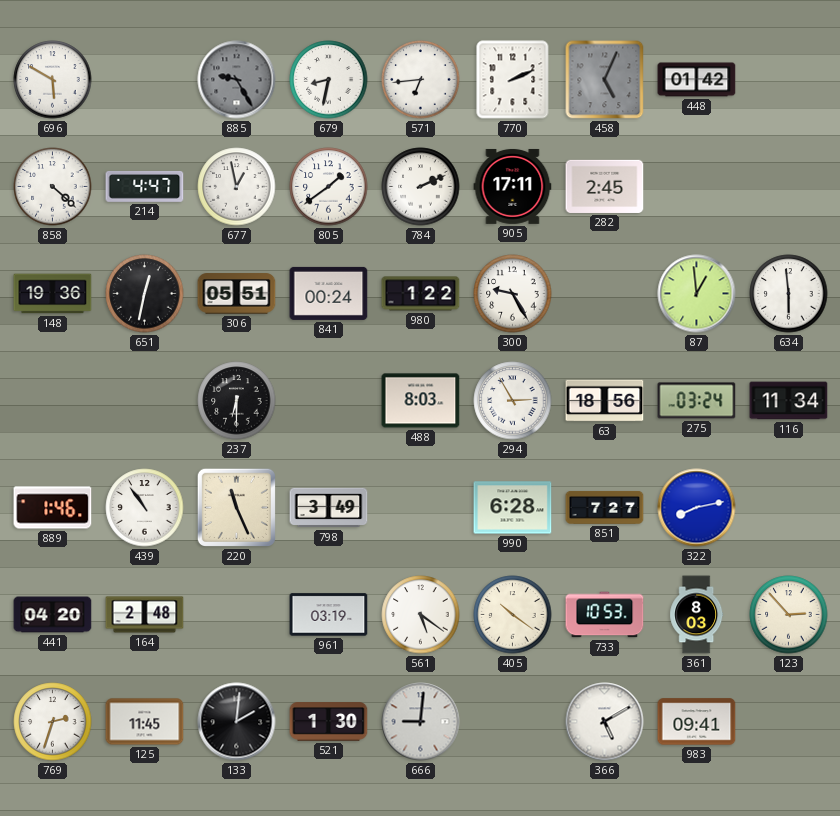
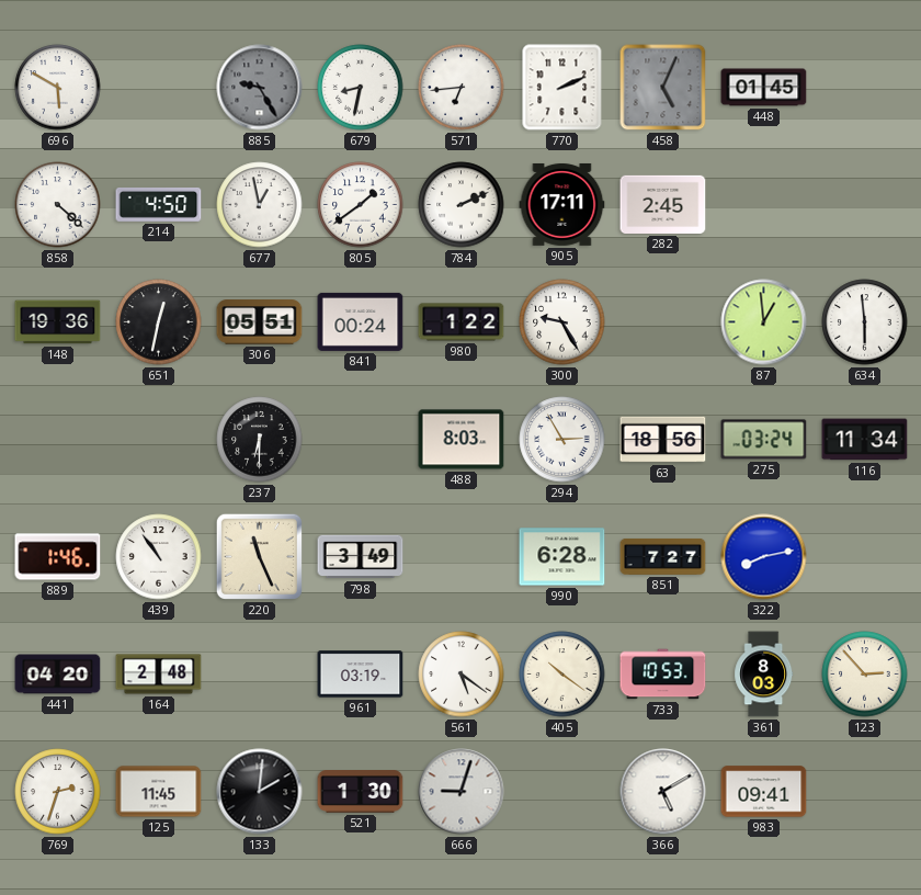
448: 01:42 -> 01:45 (764, 88)
214: 4:47 -> 4:50 (159, 204)
666: 9:01 -> 9:03 (462, 792)
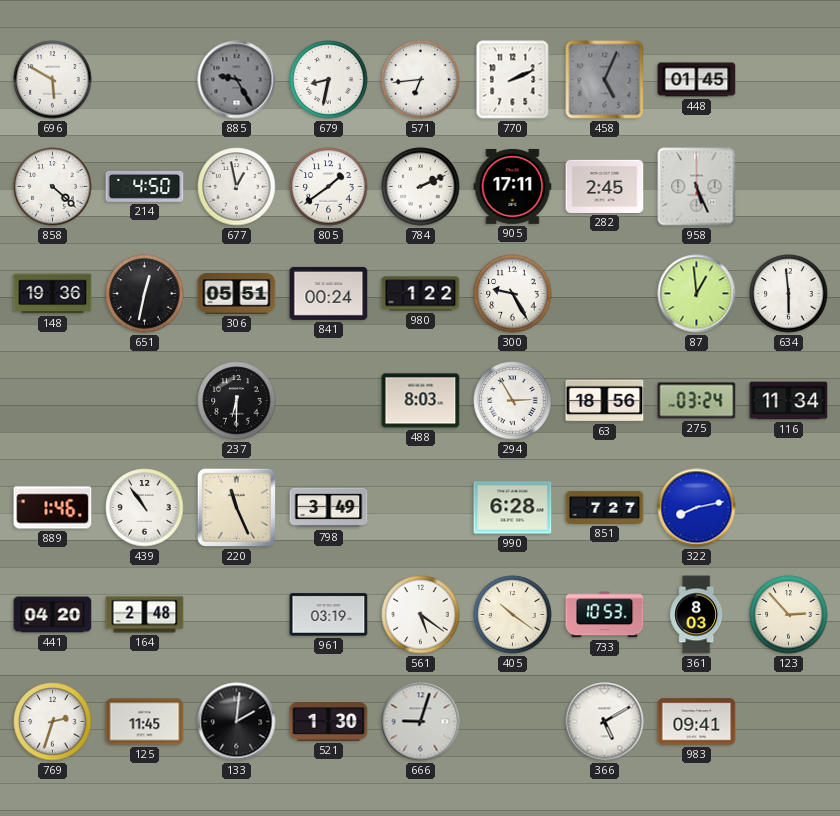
958: none -> 5:26 (697, 187)
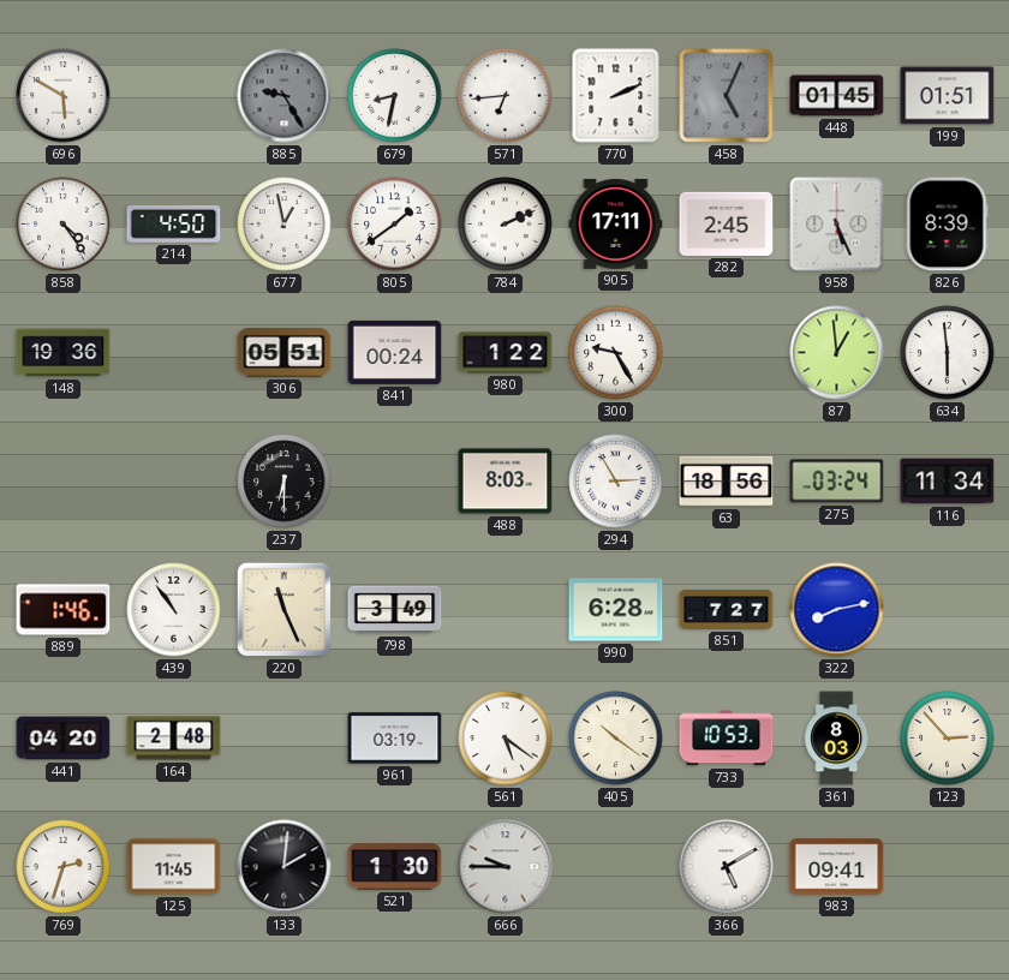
199: none -> 01:51 (948, 96)
858: 4:22 -> 4:24 (64, 225)
826: none -> 8:39 (947, 225)
651: 12:32 -> none (145, 294)
666: 9:03 -> 9:45 (506, 867)
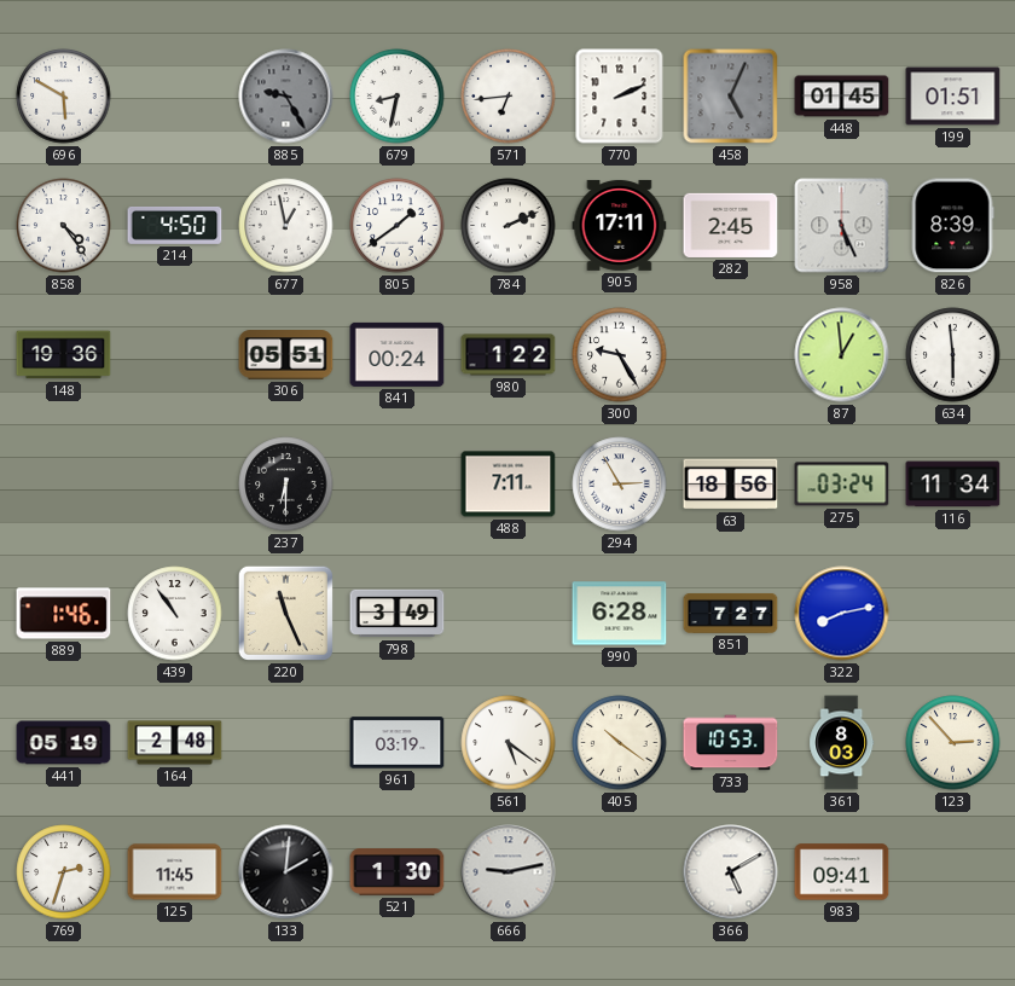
488: 8:03 -> 7:11 (509, 485)
441: 04:20 -> 05:19 (64, 743)
666: 9:45 -> 9:13 (509, 872)
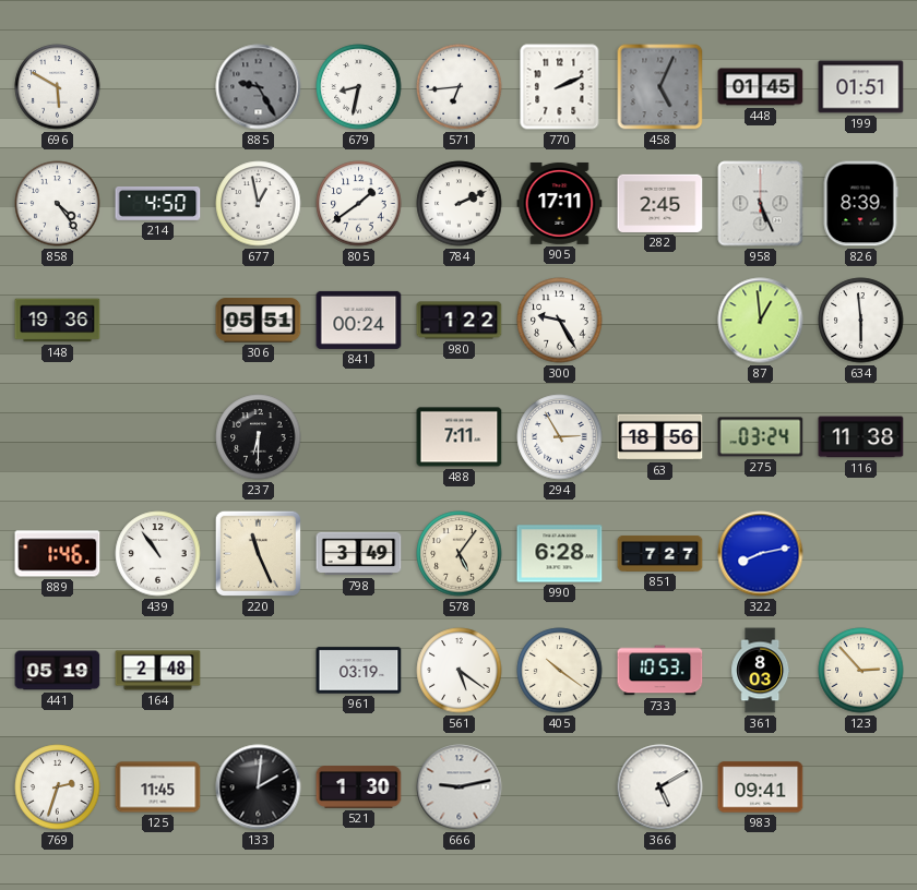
116: 11:34 -> 11:38 (861, 437)
578: none -> 5:06 (460, 554)
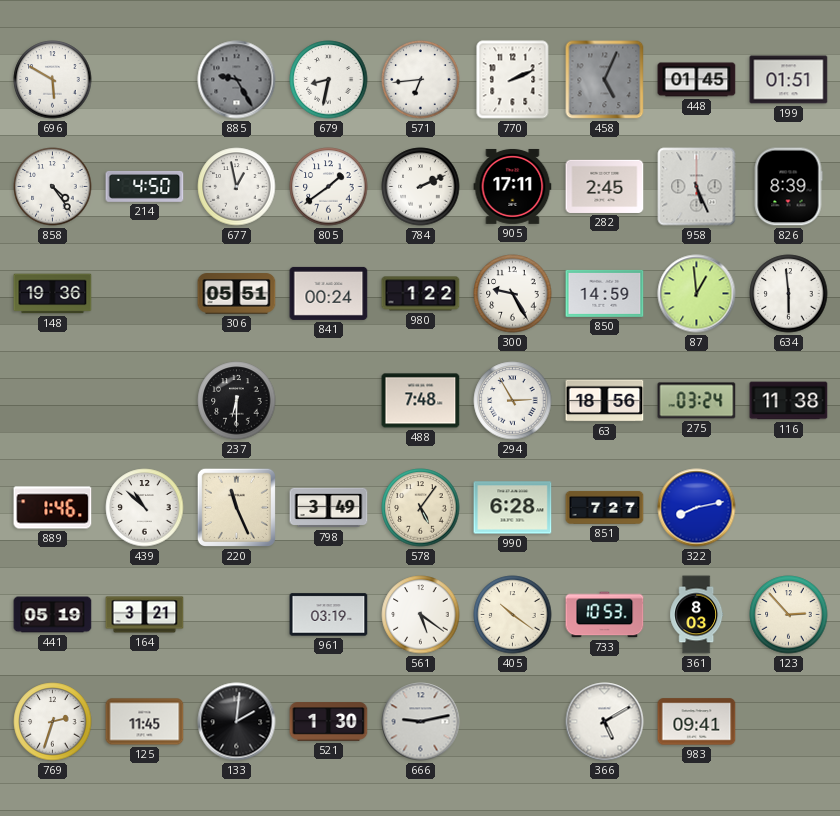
850: none -> 14:59 (605, 293)
488: 7:11 -> 7:48 (421, 401)
439: 10:54 -> 10:52 (145, 508)
164: 2:48 -> 3:21 (145, 615)
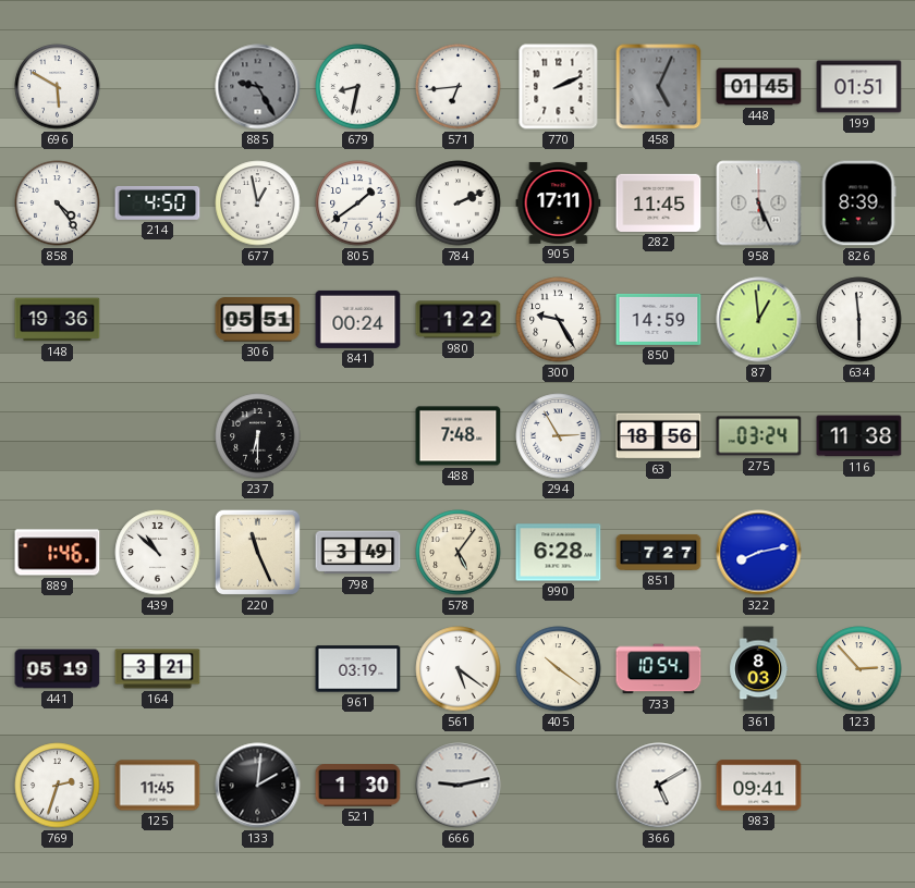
282: 2:45 -> 11:45 (659, 202)
733: 10:53 -> 10:54 (659, 669)
